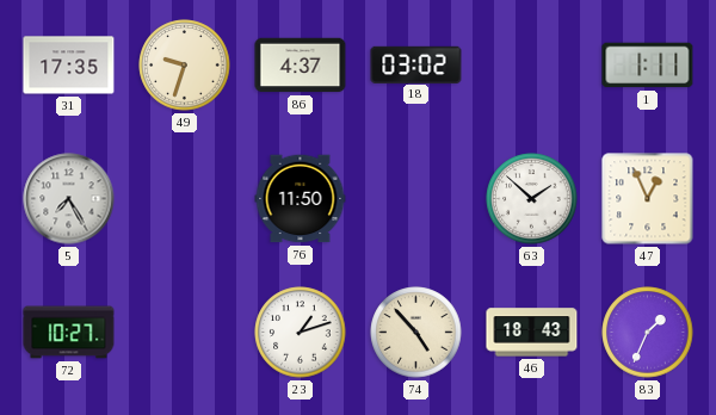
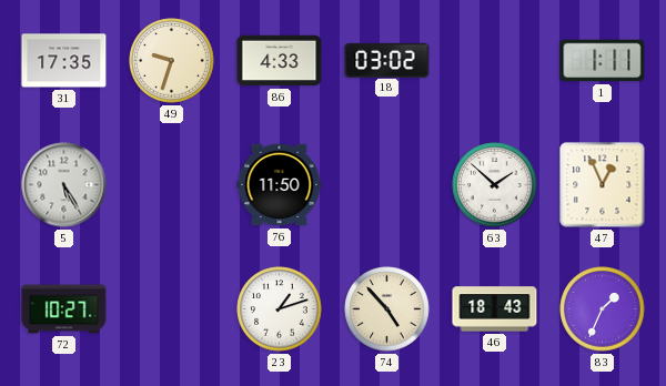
86: 4:37 -> 4:33 (280, 61)
5: 7:25 -> 5:25 (64, 185)
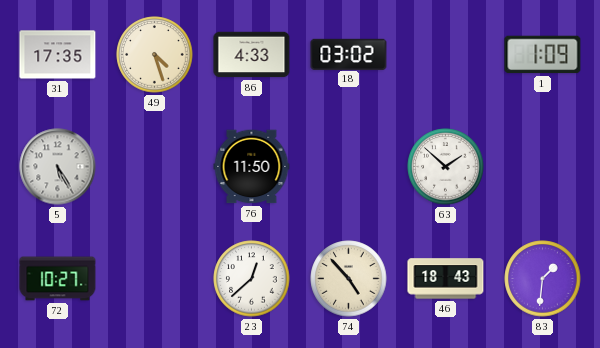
49: 9:33 -> 4:27 (155, 55)
1: 1:11 -> 1:09 (543, 55)
47: 12:56 -> none (603, 185)
23: 1:12 -> 12:38 (252, 279)
83: 1:34 -> 1:31 (543, 279)
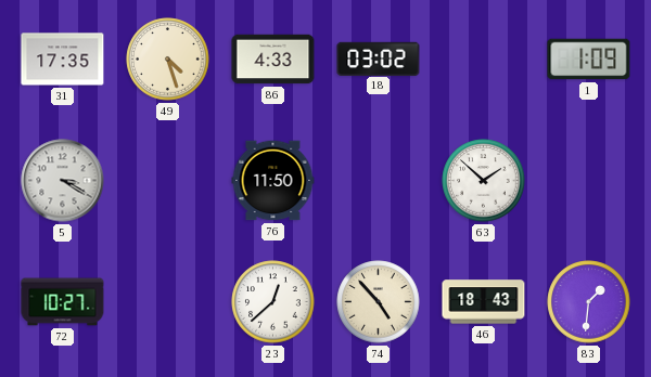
5: 5:25 -> 3:20 (63, 181)
